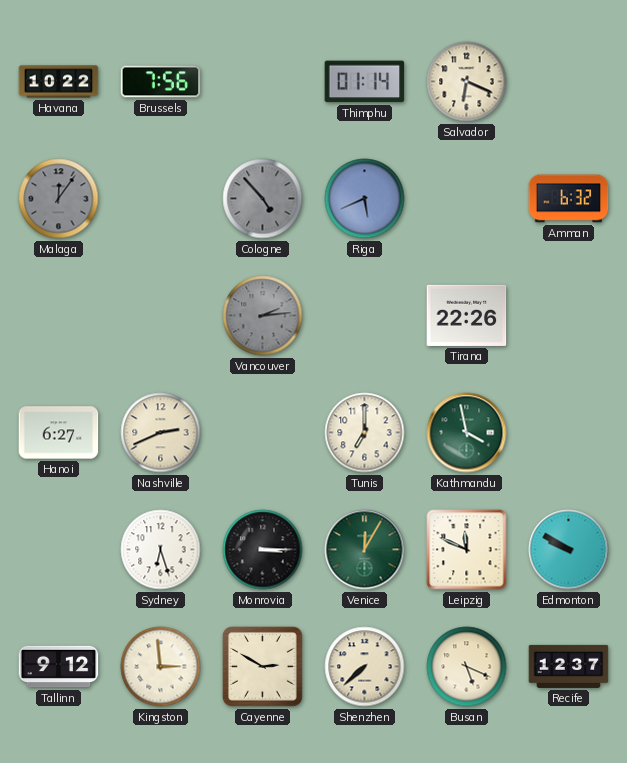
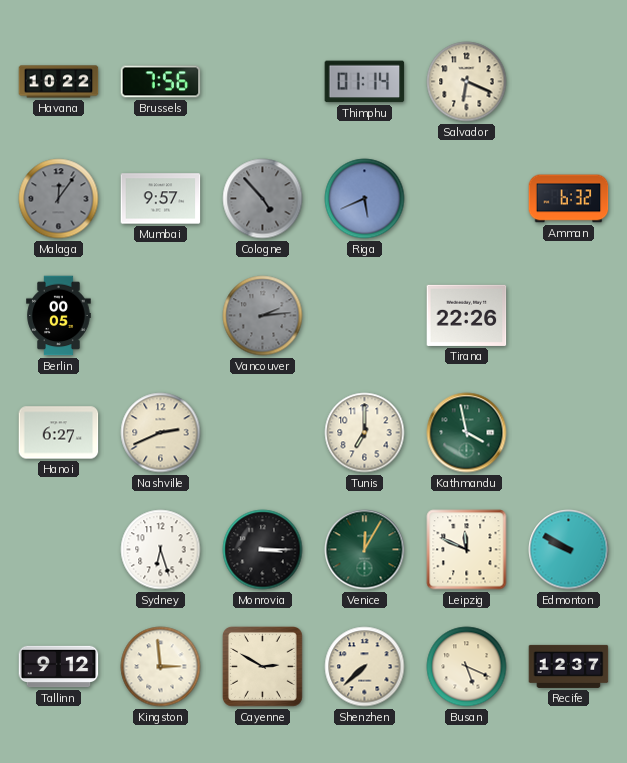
Mumbai: none -> 9:57 (161, 199)
Berlin: none -> 00:05 (59, 316)
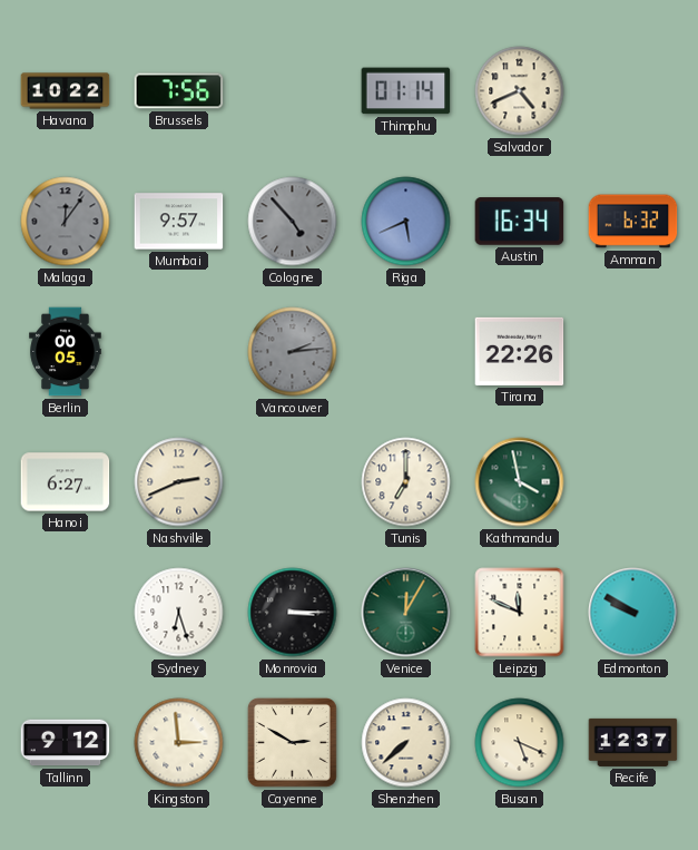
Salvador: 6:19 -> 4:41 (520, 91)
Austin: none -> 16:34 (520, 222)
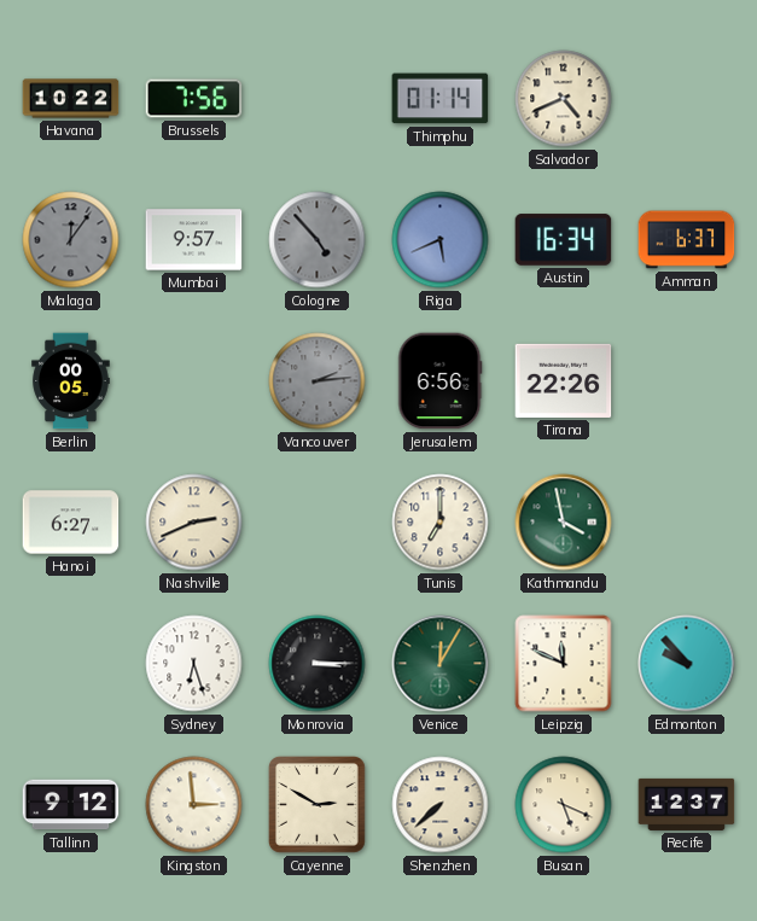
Amman: 6:32 -> 6:37 (687, 240)
Jerusalem: none -> 6:56 (439, 381)
Edmonton: 9:50 -> 9:53 (687, 664)
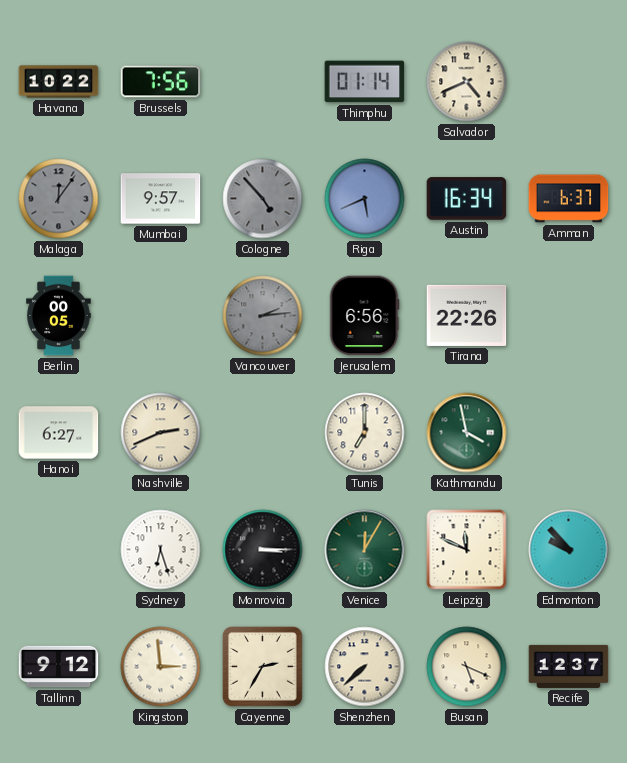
Cayenne: 2:50 -> 2:35 (262, 666)
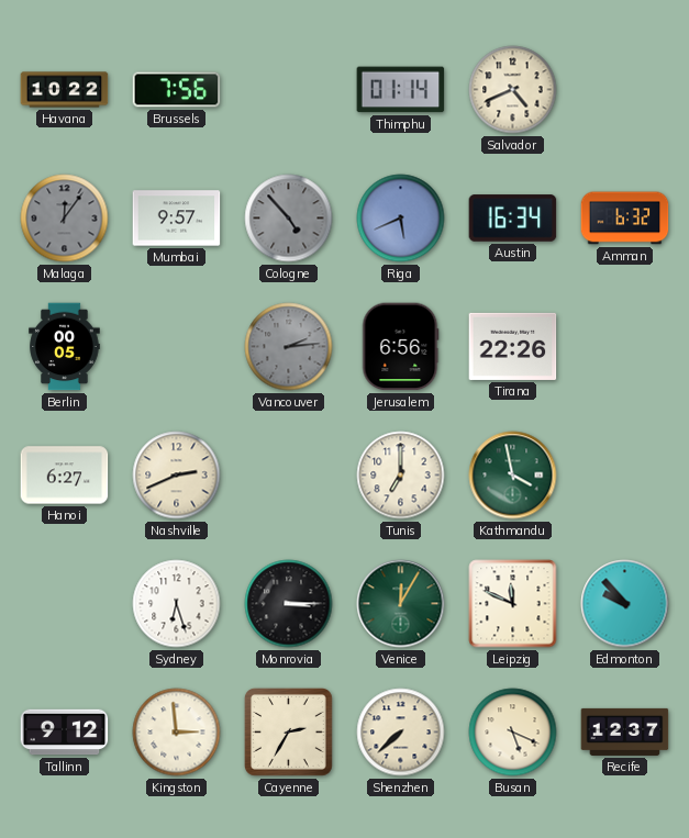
Amman: 6:37 -> 6:32 (625, 219)
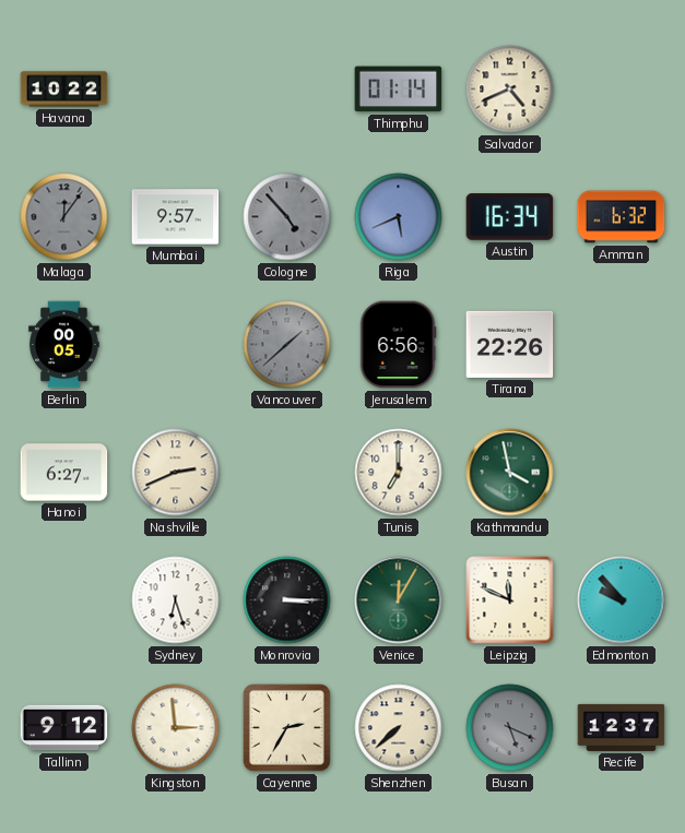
Brussels: 7:56 -> none (177, 90)
Vancouver: 2:14 -> 1:38 (287, 345)
Busan dial: cream -> grey (510, 728)
